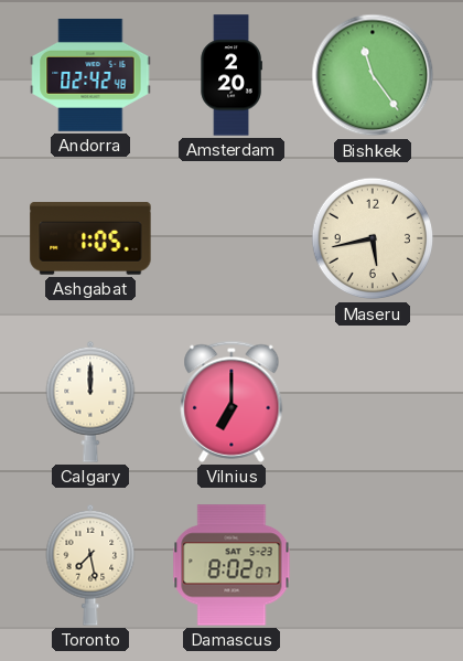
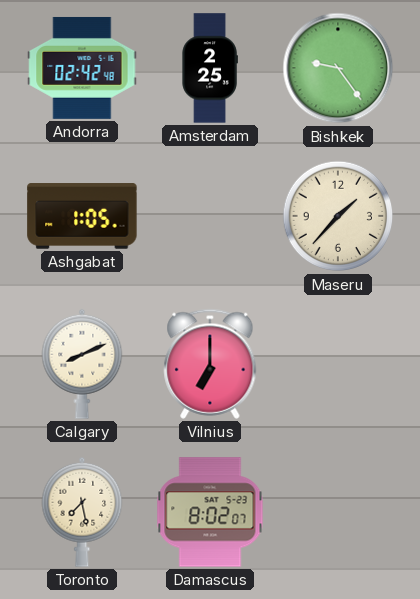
Amsterdam: 2:20 -> 2:25 (210, 68)
Bishkek: 11:24 -> 9:24 (338, 68)
Maseru: 5:43 -> 1:37 (338, 216)
Calgary: 12:00 -> 8:11 (82, 364)
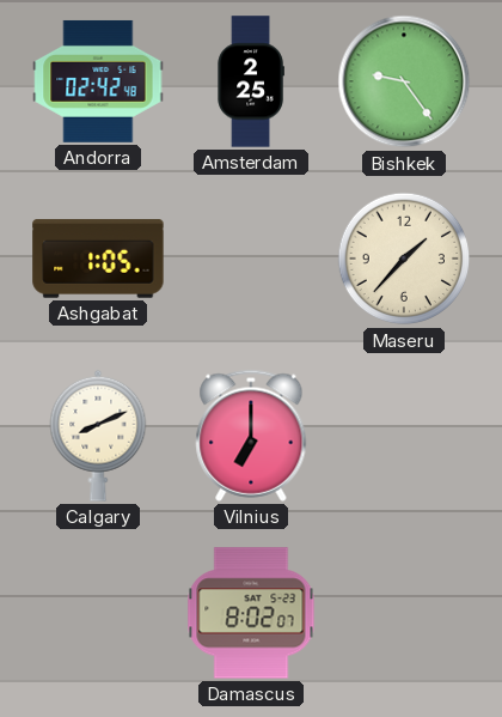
Toronto: 7:28 -> none (82, 512)
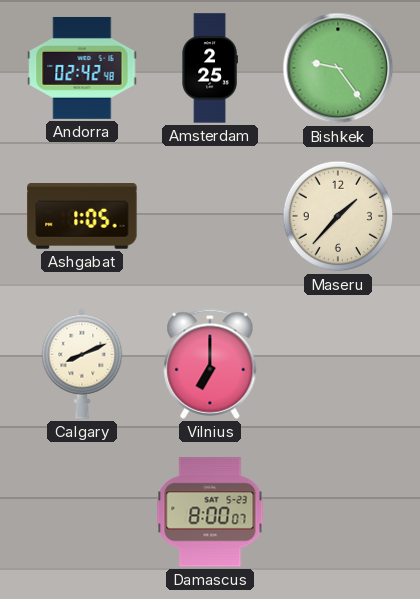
Damascus: 8:02 -> 8:00 (210, 512)
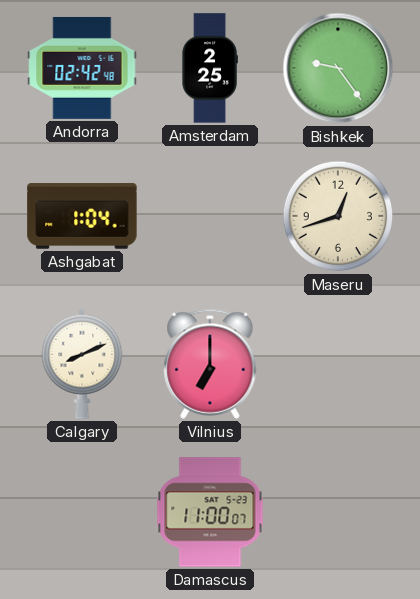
Ashgabat: 1:05 -> 1:04 (82, 216)
Maseru: 1:37 -> 12:42 (338, 216)
Damascus: 8:00 -> 11:00 (210, 512)
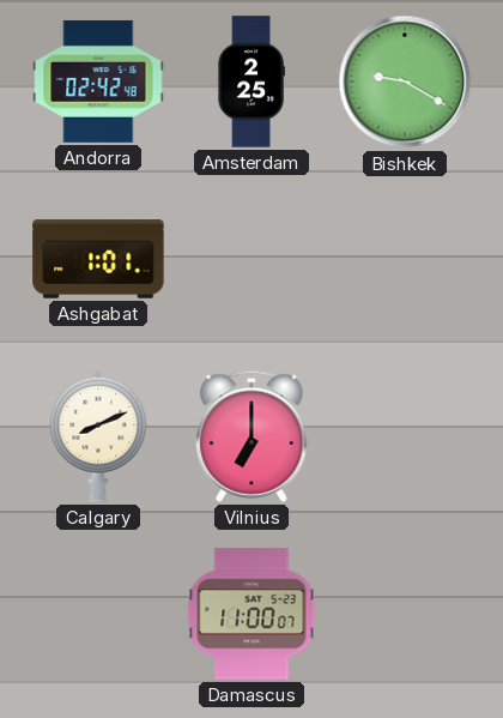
Bishkek: 9:24 -> 9:20 (405, 82)
Ashgabat: 1:04 -> 1:01 (98, 259)
Maseru: 12:42 -> none (338, 216)
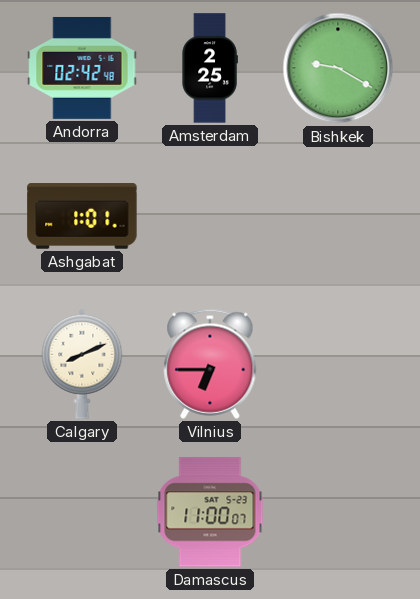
Vilnius: 7:00 -> 6:45 (210, 364)
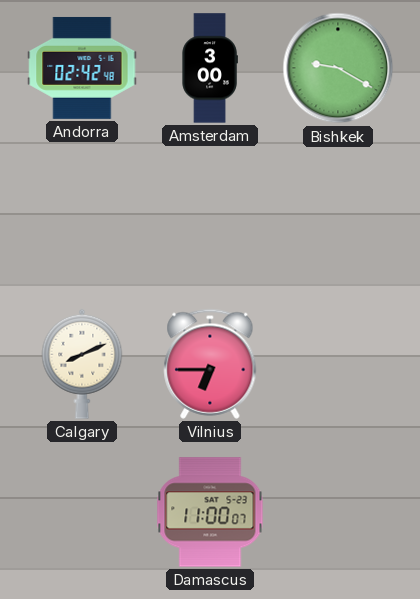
Amsterdam: 2:25 -> 3:00 (210, 68)
Ashgabat: 1:01 -> none (82, 216)
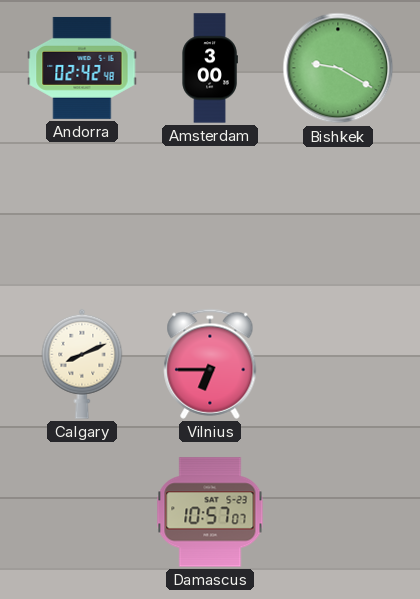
Damascus: 11:00 -> 10:57 (210, 512)
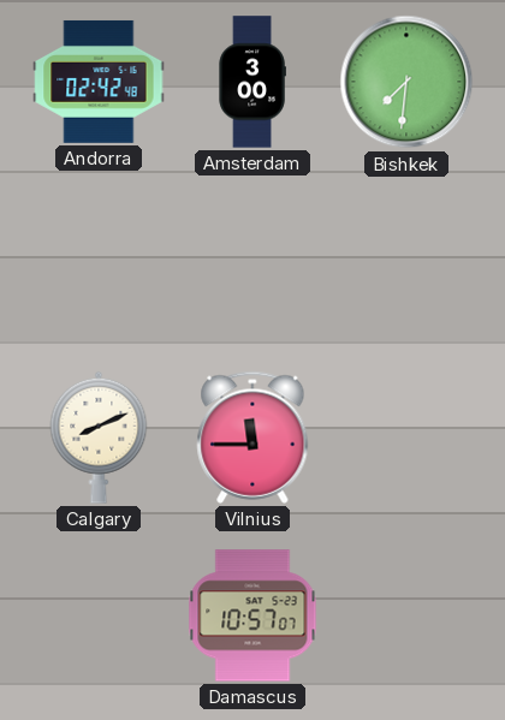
Bishkek: 9:20 -> 7:31 (406, 82)
Vilnius: 6:45 -> 11:45 (252, 438)
